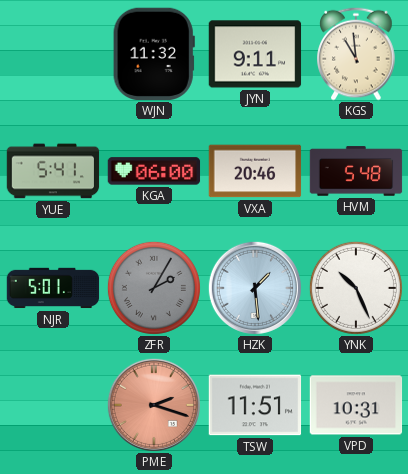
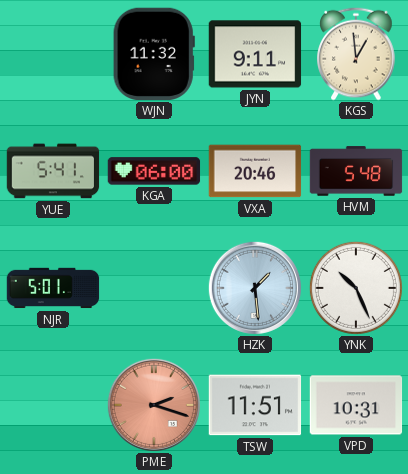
KGS: 10:59 -> 12:59 (356, 54)
ZFR: 2:05 -> none (154, 288)
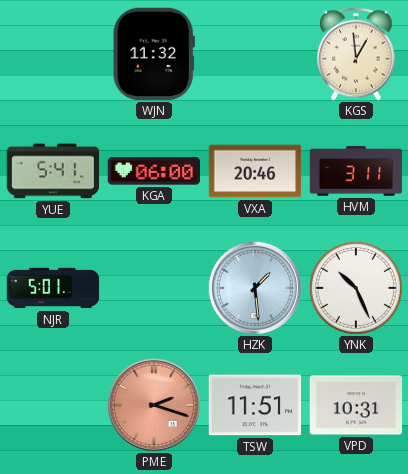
JYN: 9:11 -> none (255, 54)
HVM: 5:48 -> 3:11 (356, 171)
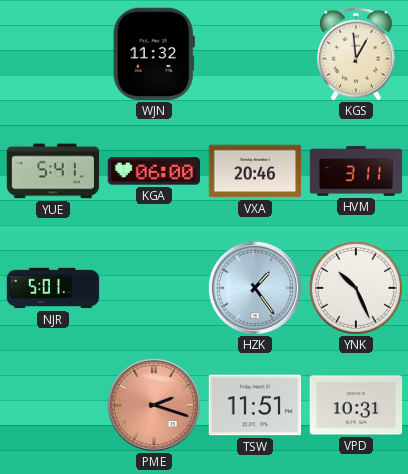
HZK: 1:29 -> 1:24 (255, 288)
